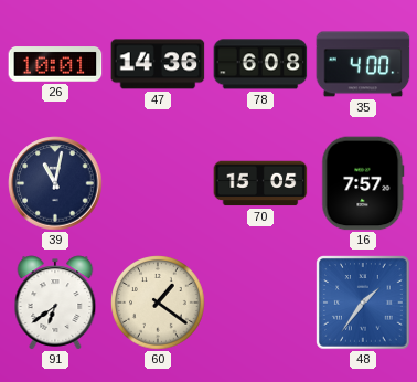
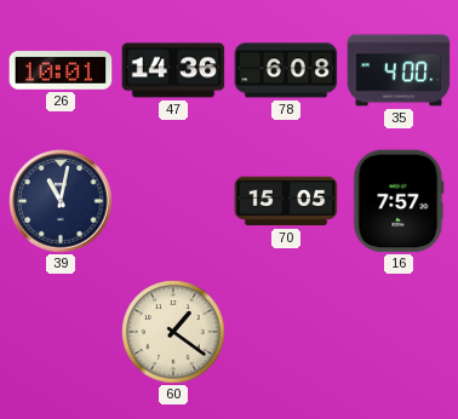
91: 6:39 -> none (55, 303)
48: 1:36 -> none (363, 303)
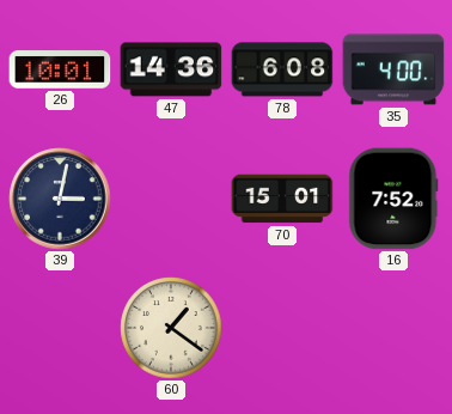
39: 11:02 -> 3:02 (60, 199)
70: 15:05 -> 15:01 (282, 199)
16: 7:57 -> 7:52 (393, 199)
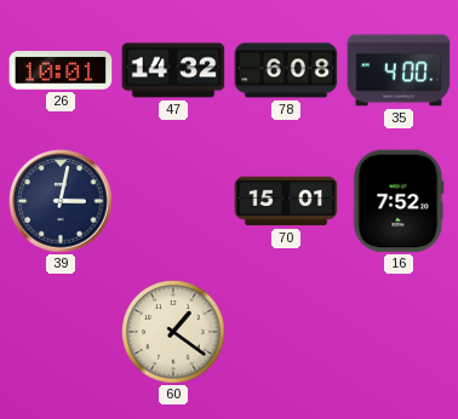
47: 14:36 -> 14:32 (173, 70)
